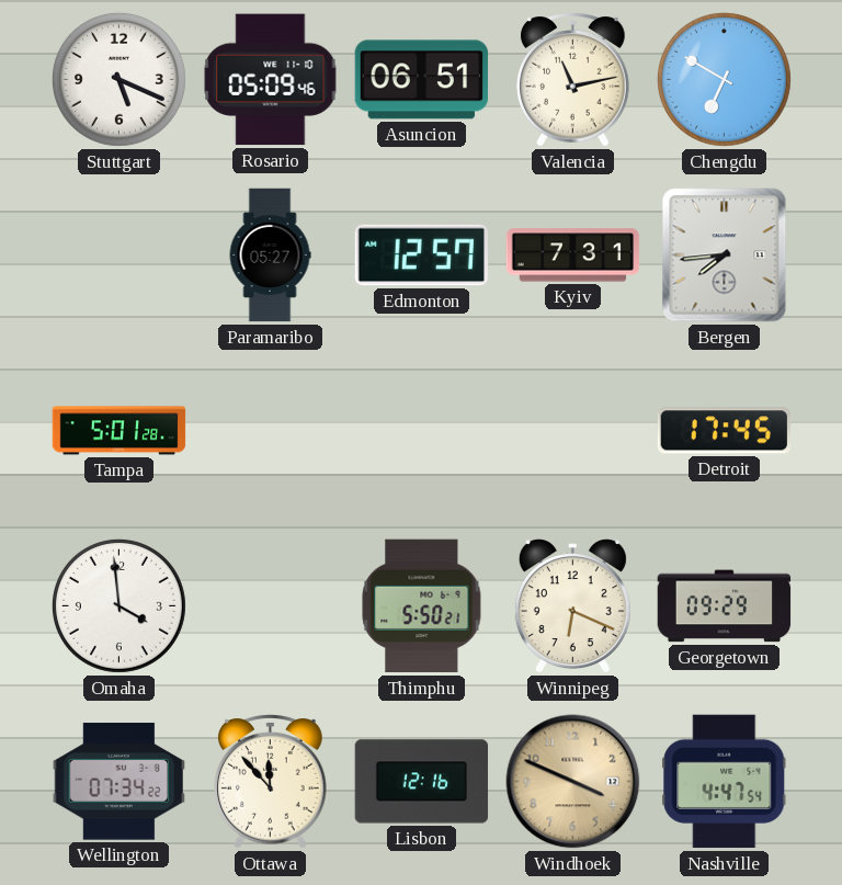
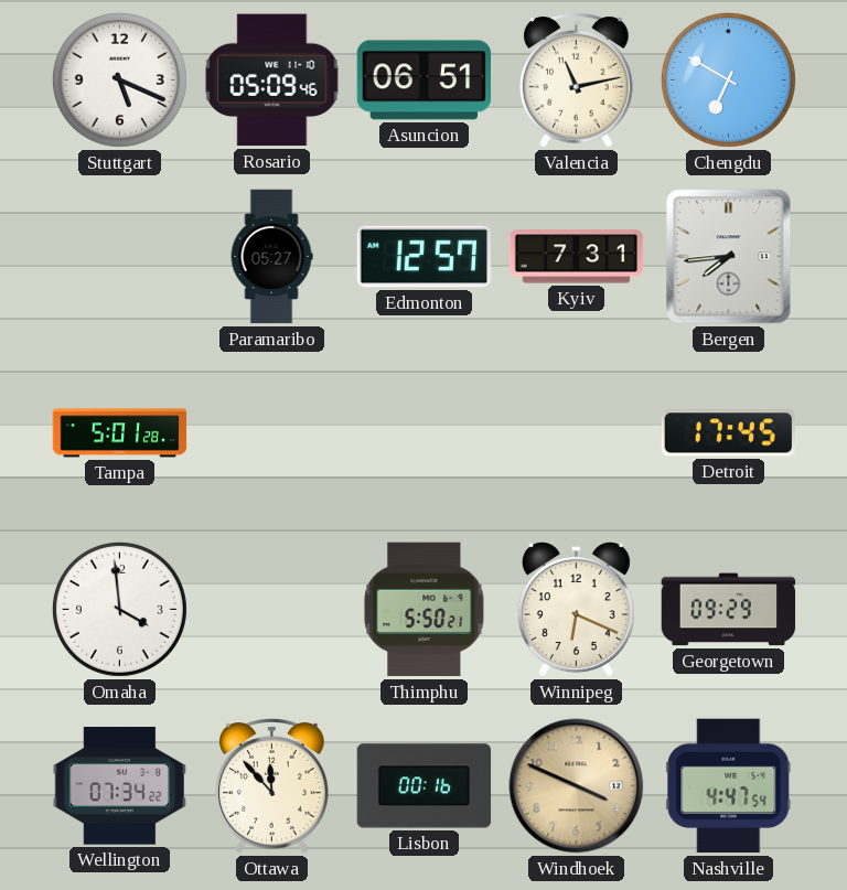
Lisbon: 12:16 -> 00:16 (425, 786)
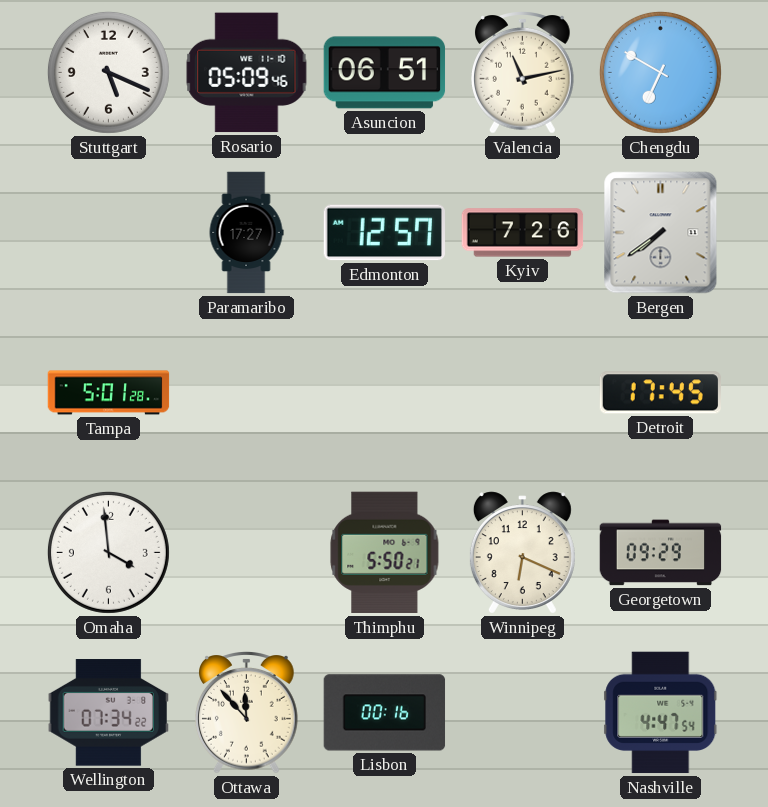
Paramaribo: 05:27 -> 17:27 (246, 233)
Kyiv: 7:31 -> 7:26 (523, 233)
Bergen: 7:44 -> 7:39 (661, 233)
Windhoek: 3:49 -> none (577, 786)
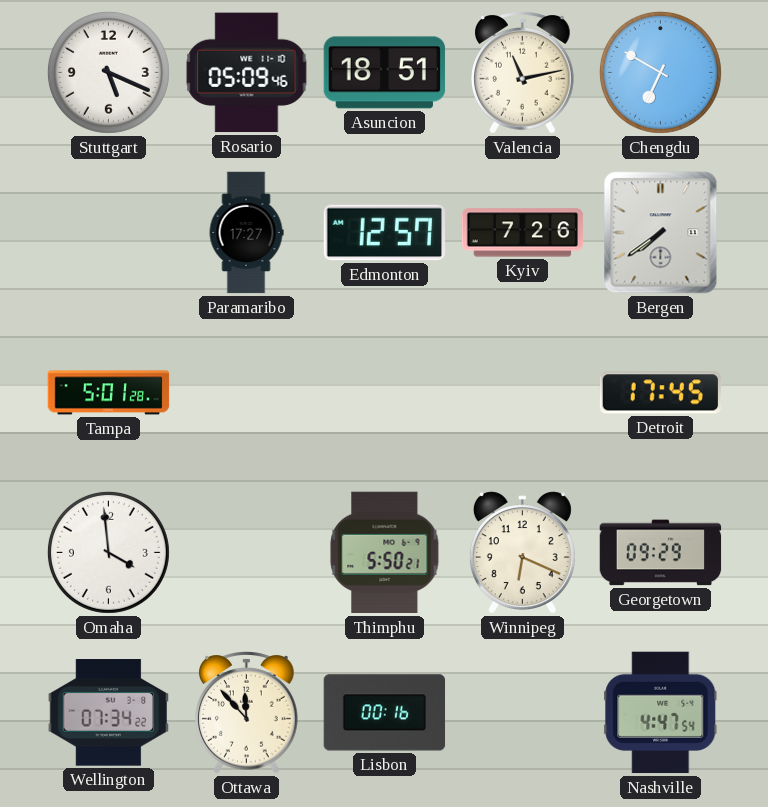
Asuncion: 06:51 -> 18:51 (385, 73)
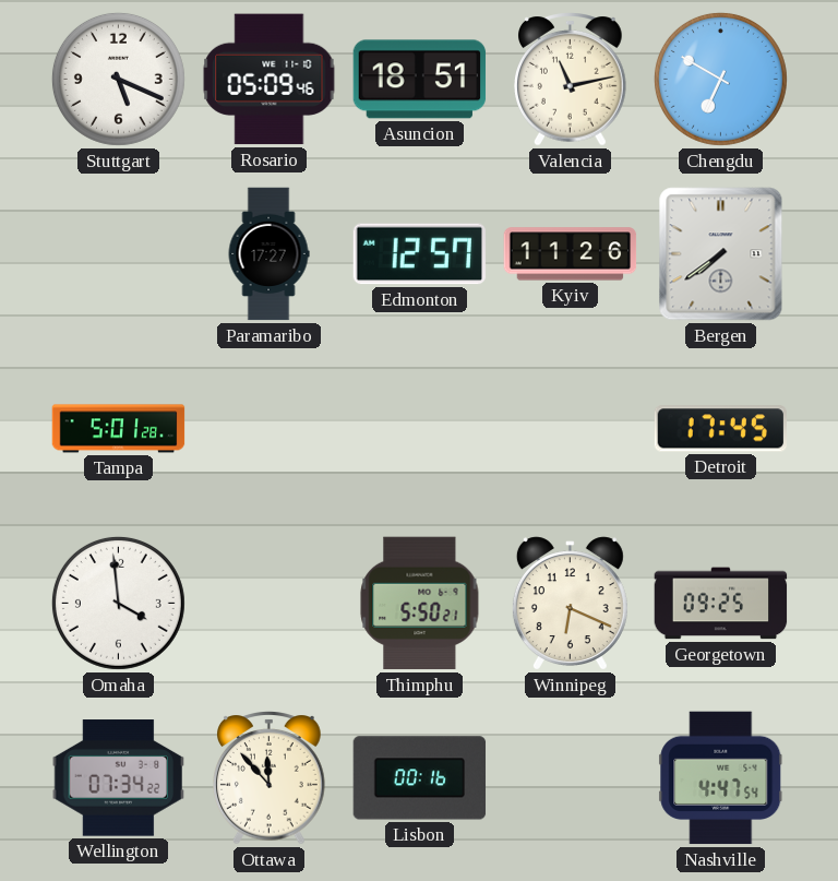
Kyiv: 7:26 -> 11:26 (571, 254)
Georgetown: 09:29 -> 09:25 (721, 604)
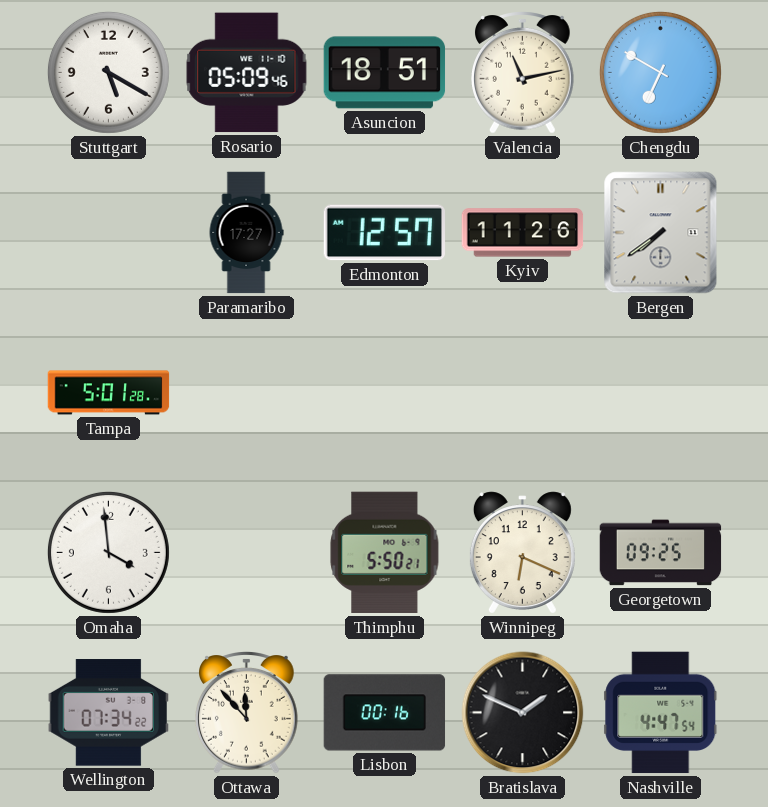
Stuttgart: 5:19 -> 5:20 (108, 72)
Detroit: 17:45 -> none (720, 429)
Bratislava: none -> 1:49 (523, 713)
